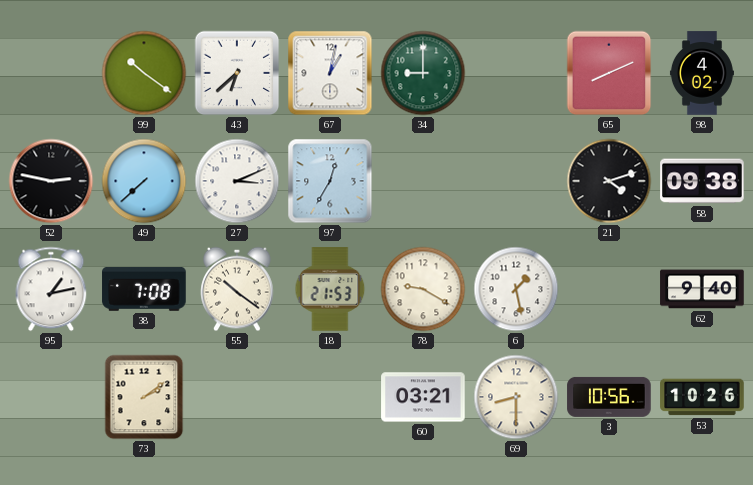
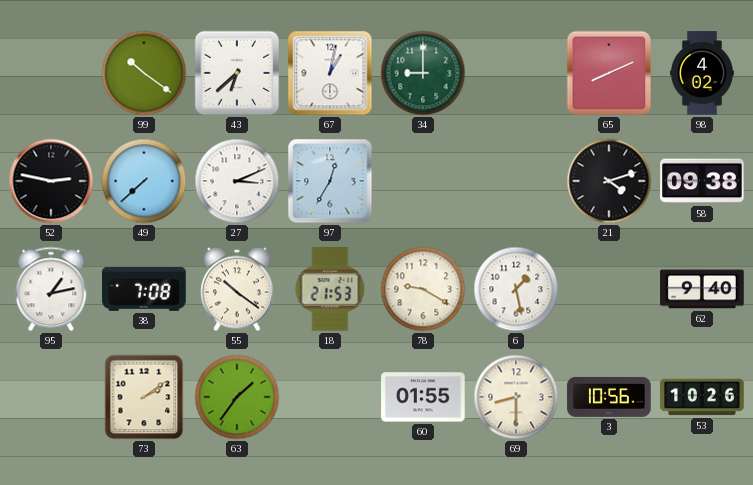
63: none -> 1:36 (237, 397)
60: 03:21 -> 01:55 (423, 397)
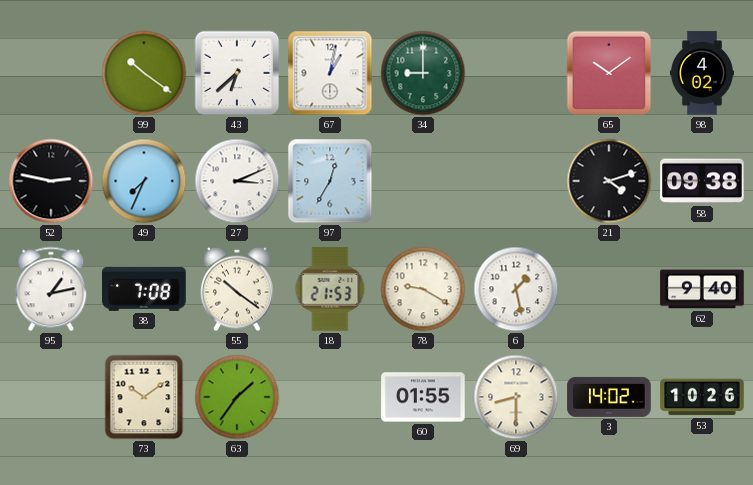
65: 8:11 -> 10:09 (609, 73)
49: 7:38 -> 7:34 (144, 181)
73: 2:09 -> 10:09 (144, 397)
3: 10:56 -> 14:02 (609, 397)
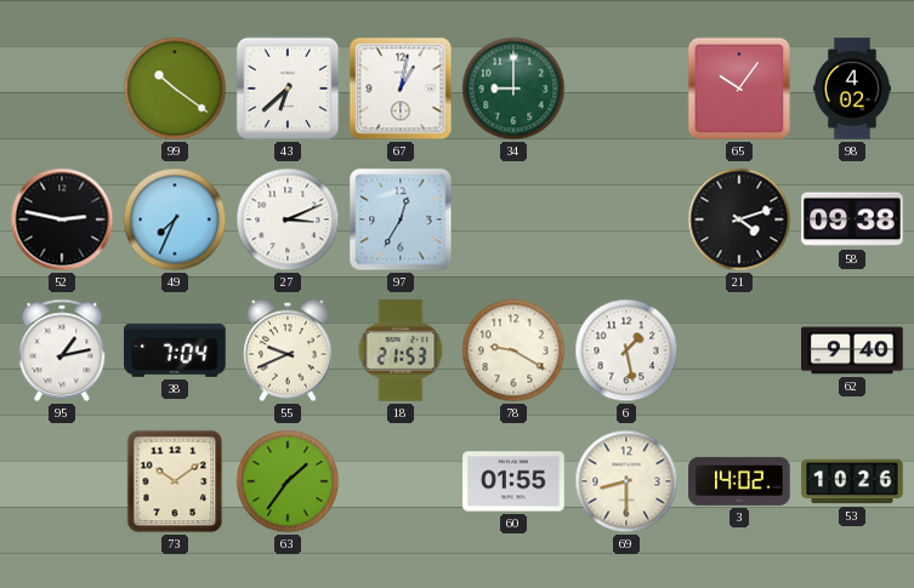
65: 10:09 -> 10:06 (739, 89)
38: 7:08 -> 7:04 (175, 350)
55: 10:21 -> 9:41 (288, 350)
